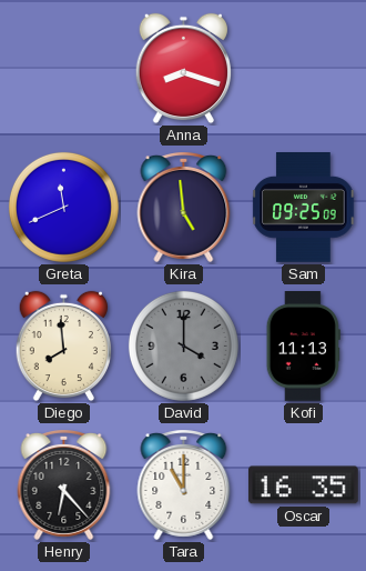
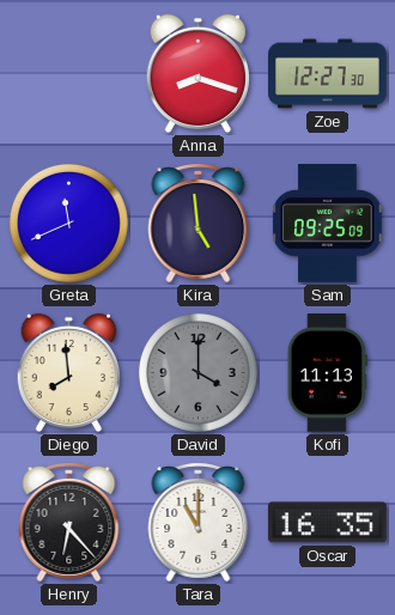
Zoe: none -> 12:27 (328, 74)
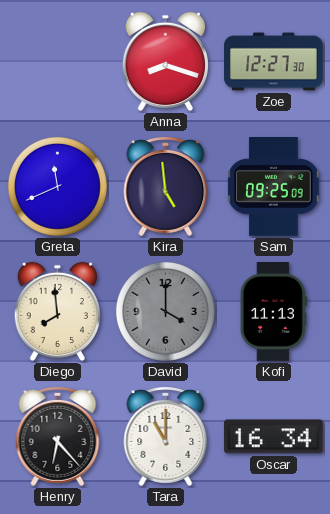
Oscar: 16:35 -> 16:34 (273, 437)
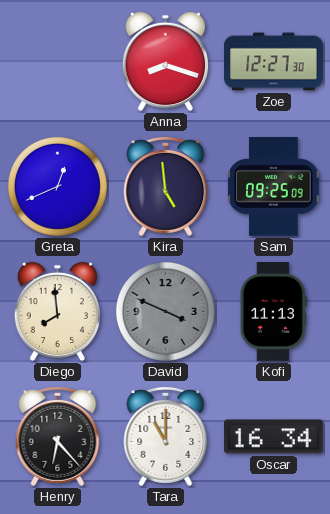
Greta: 11:41 -> 12:41 (57, 186)
David: 4:00 -> 3:49 (165, 311)
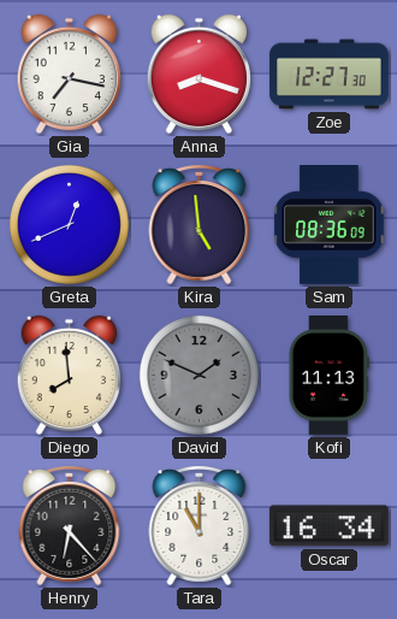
Gia: none -> 7:17 (69, 75)
Sam: 09:25 -> 08:36 (330, 225)
David: 3:49 -> 1:49 (198, 375)
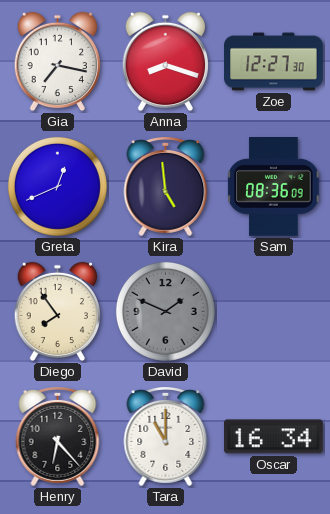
Diego: 7:59 -> 7:54 (57, 312)
Kofi: 11:13 -> none (328, 376)
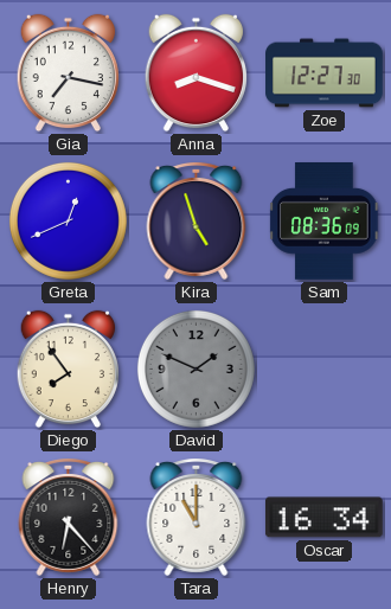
Kira: 4:59 -> 4:57 (197, 222)
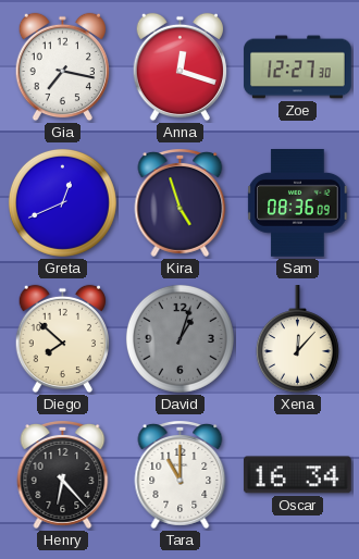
Anna: 8:18 -> 12:18 (179, 67)
Diego: 7:54 -> 7:52 (62, 339)
David: 1:49 -> 1:03 (179, 338)
Xena: none -> 12:07 (297, 339)
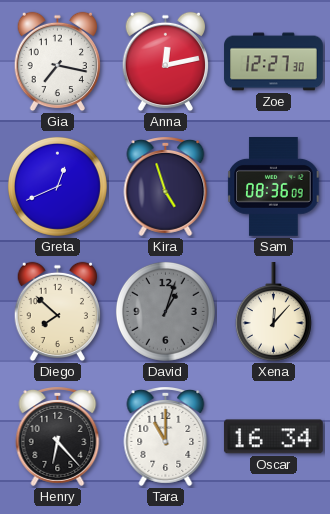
Anna: 12:18 -> 12:13 (165, 62)
